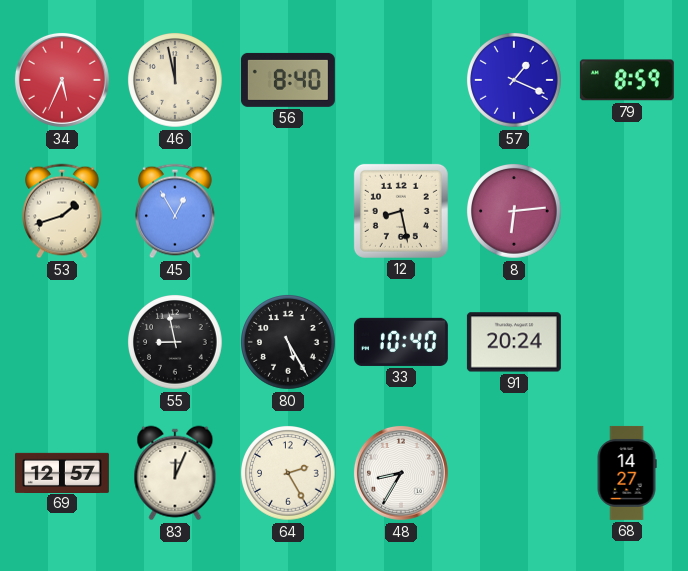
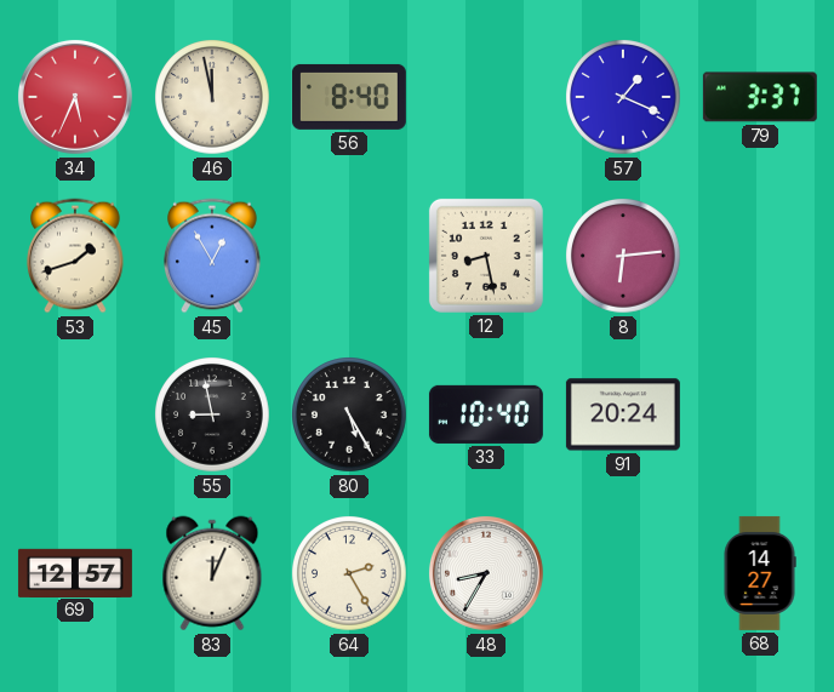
79: 8:59 -> 3:37 (760, 97)
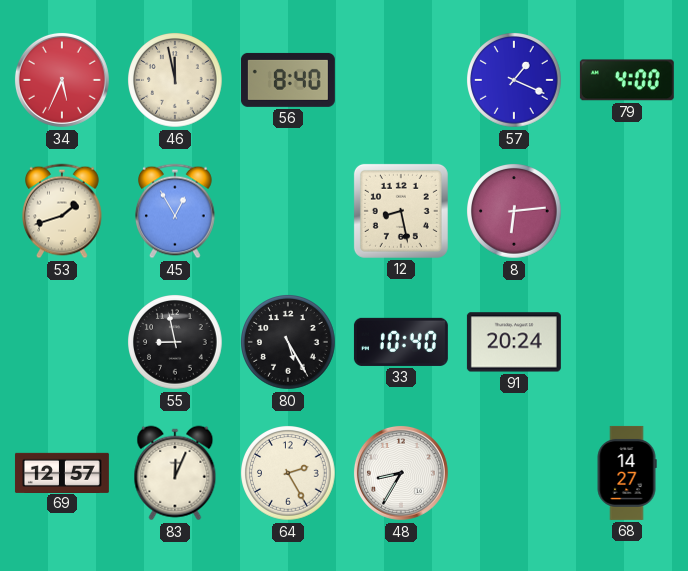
79: 3:37 -> 4:00 (627, 80)
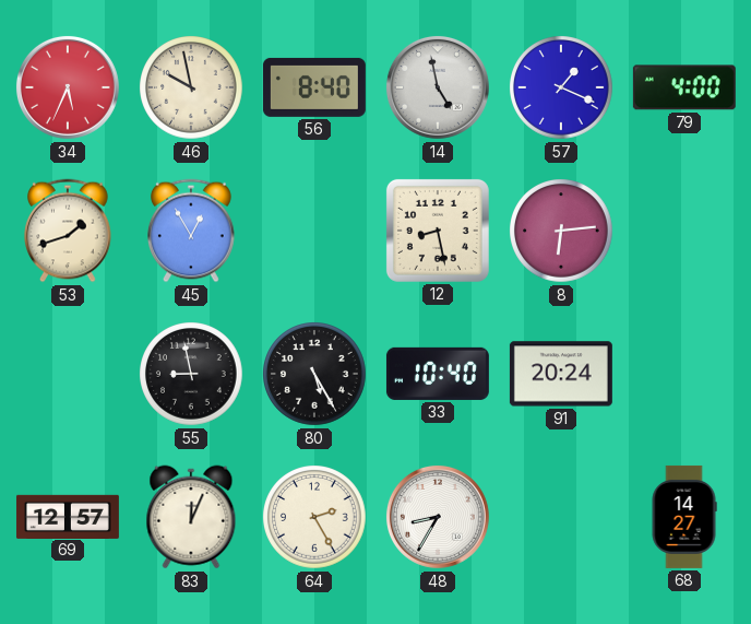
46: 11:58 -> 9:58 (192, 89)
14: none -> 4:58 (438, 87)
